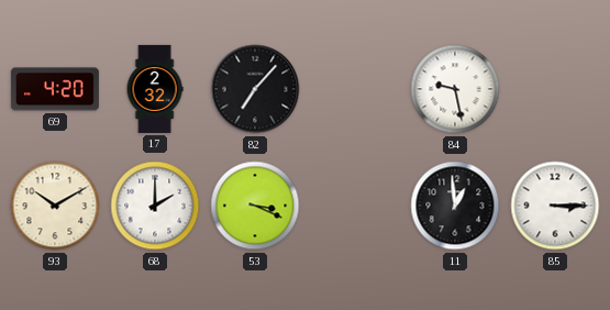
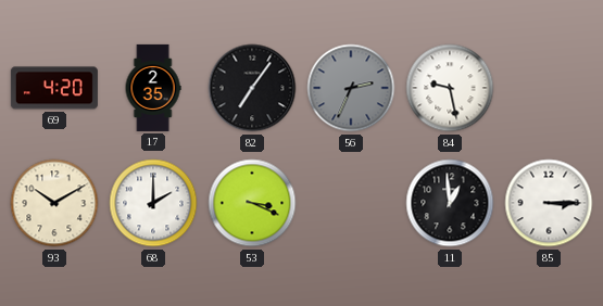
17: 2:32 -> 2:35 (153, 88)
82: 7:07 -> 7:06 (252, 88)
56: none -> 2:34 (351, 88)
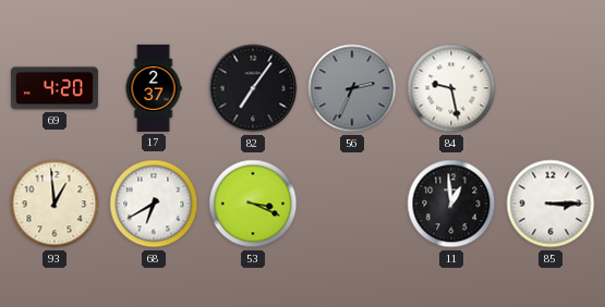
17: 2:35 -> 2:37 (154, 88)
93: 10:10 -> 12:59 (55, 204)
68: 2:00 -> 6:40 (154, 204)
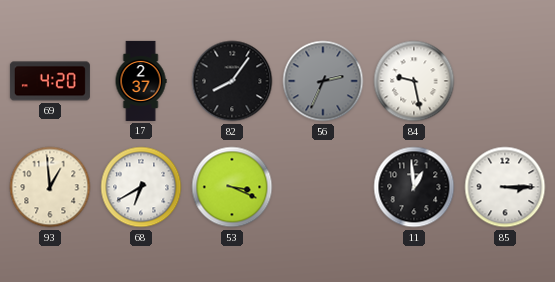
82: 7:06 -> 8:06 (232, 81)
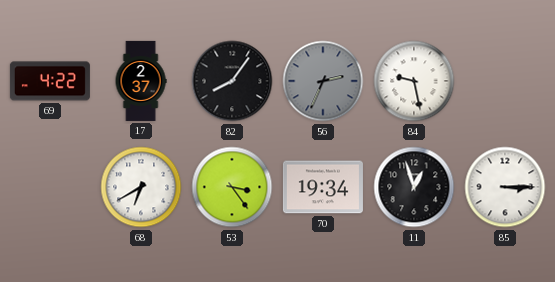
69: 4:20 -> 4:22 (50, 81)
93: 12:59 -> none (50, 187)
53: 3:19 -> 3:24 (232, 187)
70: none -> 19:34 (323, 187)
11: 12:59 -> 12:57 (414, 187)
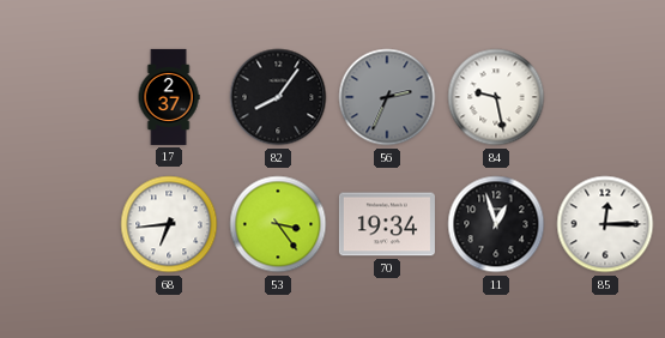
69: 4:22 -> none (50, 81)
68: 6:40 -> 6:44 (169, 224)
85: 3:15 -> 12:15 (605, 224)
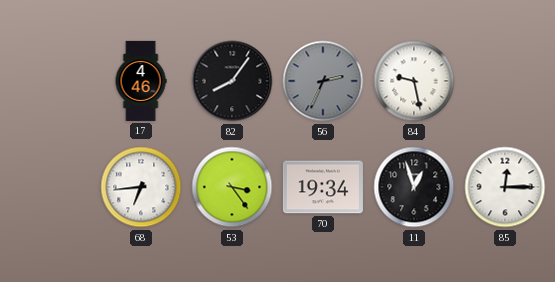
17: 2:37 -> 4:46 (141, 81)
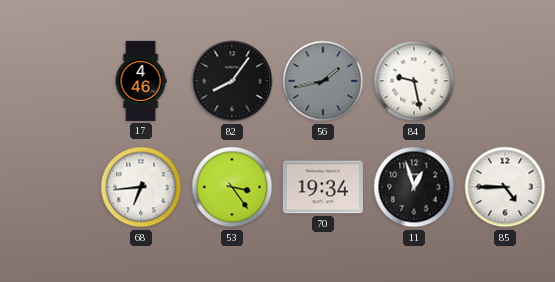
56: 2:34 -> 1:43 (323, 81)
85: 12:15 -> 4:45 (505, 187)
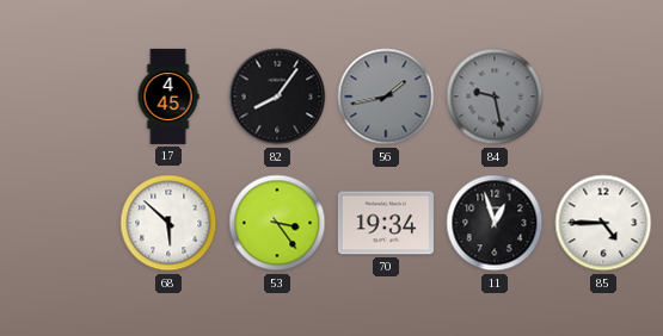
17: 4:46 -> 4:45 (168, 97)
84 dial: white -> grey (495, 97)
68: 6:44 -> 5:52 (168, 223)
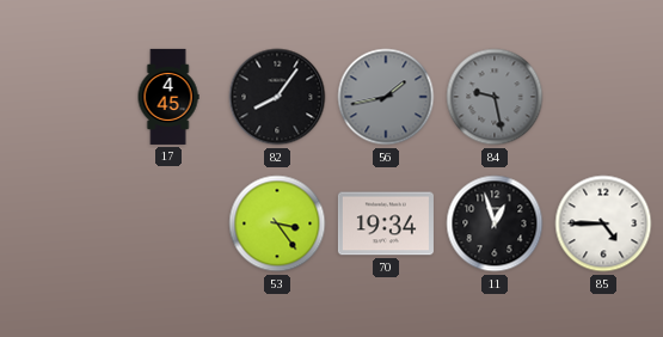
68: 5:52 -> none (168, 223)
